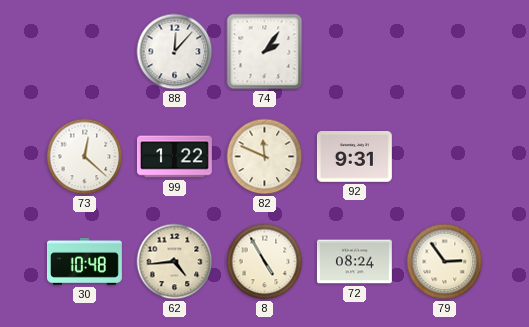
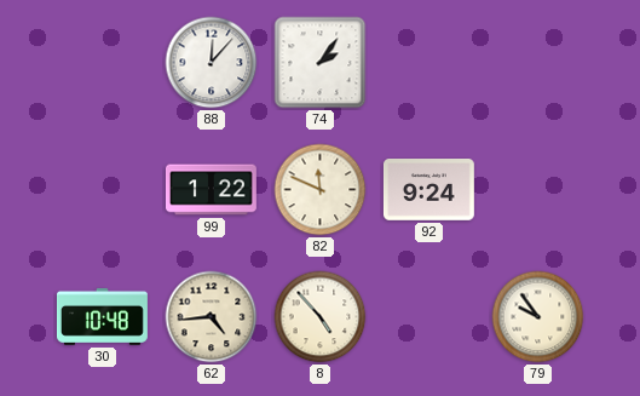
73: 12:22 -> none (85, 157)
92: 9:31 -> 9:24 (428, 190)
8: 4:55 -> 4:53 (321, 317)
72: 08:24 -> none (354, 262)
79: 2:54 -> 9:54 (538, 317)
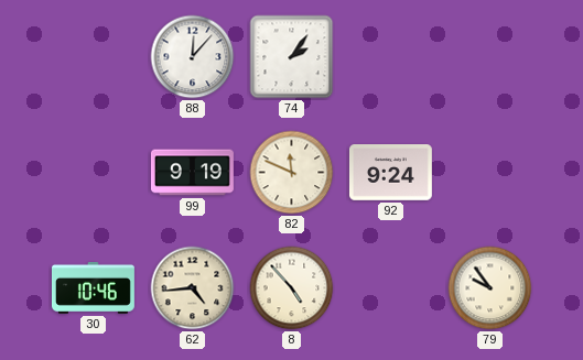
99: 1:22 -> 9:19 (193, 173)
30: 10:48 -> 10:46 (94, 287)
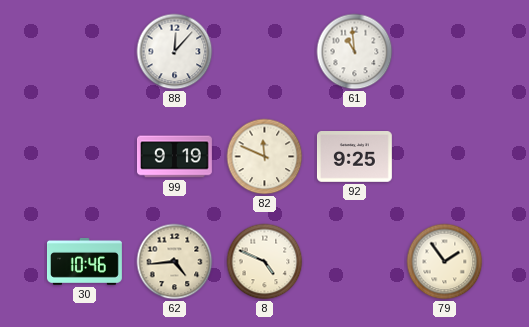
74: 2:06 -> none (292, 57)
61: none -> 10:59 (355, 52)
92: 9:24 -> 9:25 (354, 157)
8: 4:53 -> 4:49 (265, 262)
79: 9:54 -> 1:54 (445, 262)
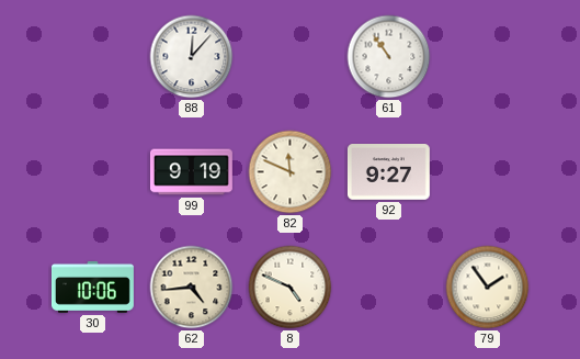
61: 10:59 -> 10:54 (389, 57)
92: 9:25 -> 9:27 (388, 172)
30: 10:46 -> 10:06 (93, 287)
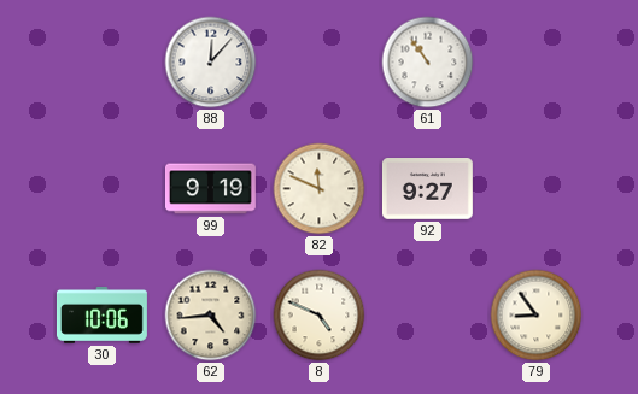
79: 1:54 -> 8:54 (537, 316)
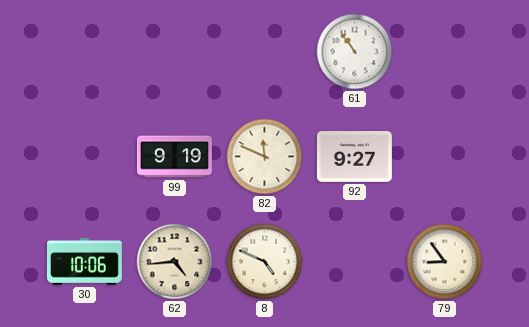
88: 12:07 -> none (211, 63)
